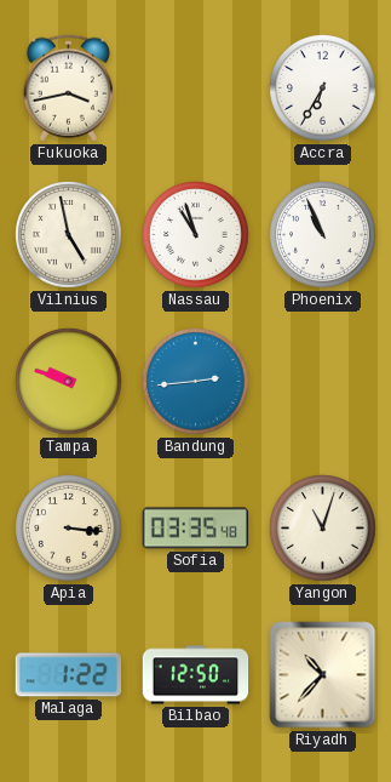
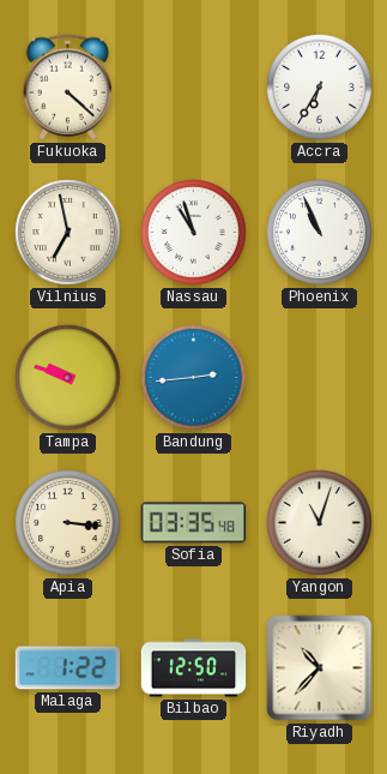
Fukuoka: 3:43 -> 4:22 (67, 88)
Vilnius: 4:58 -> 6:58 (68, 233)
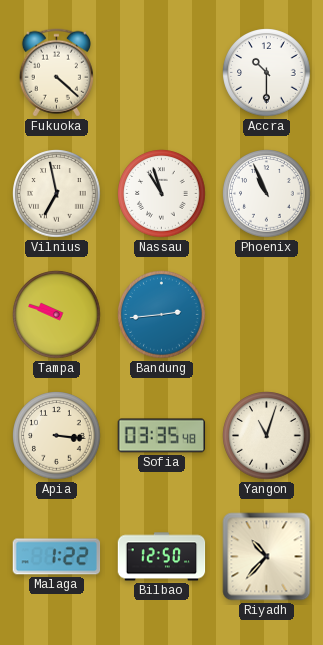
Accra: 6:35 -> 10:30 (267, 73)
